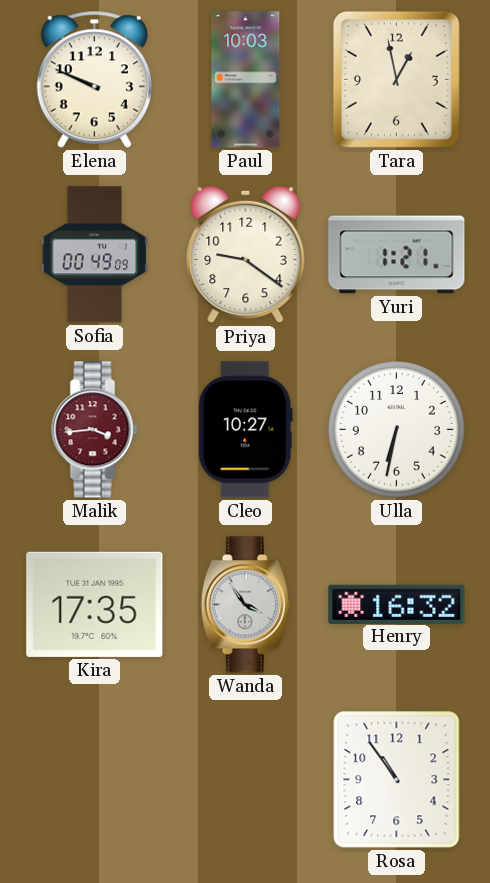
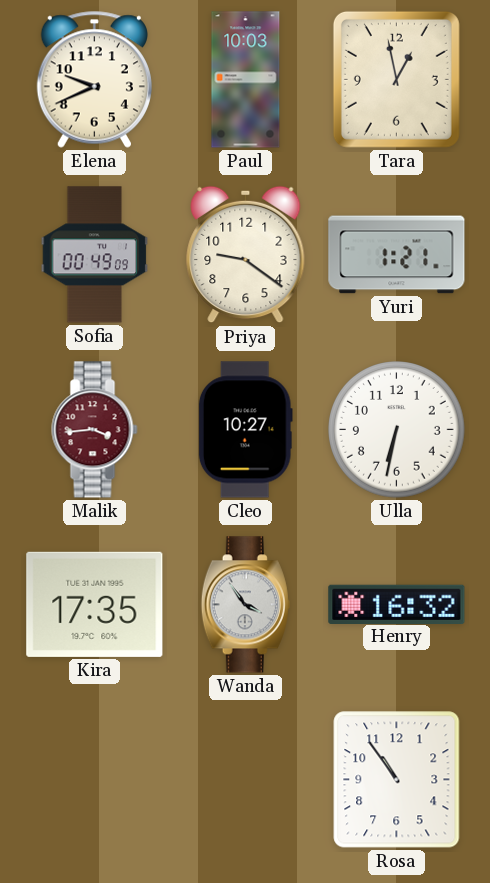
Elena: 9:49 -> 9:41 (94, 79)
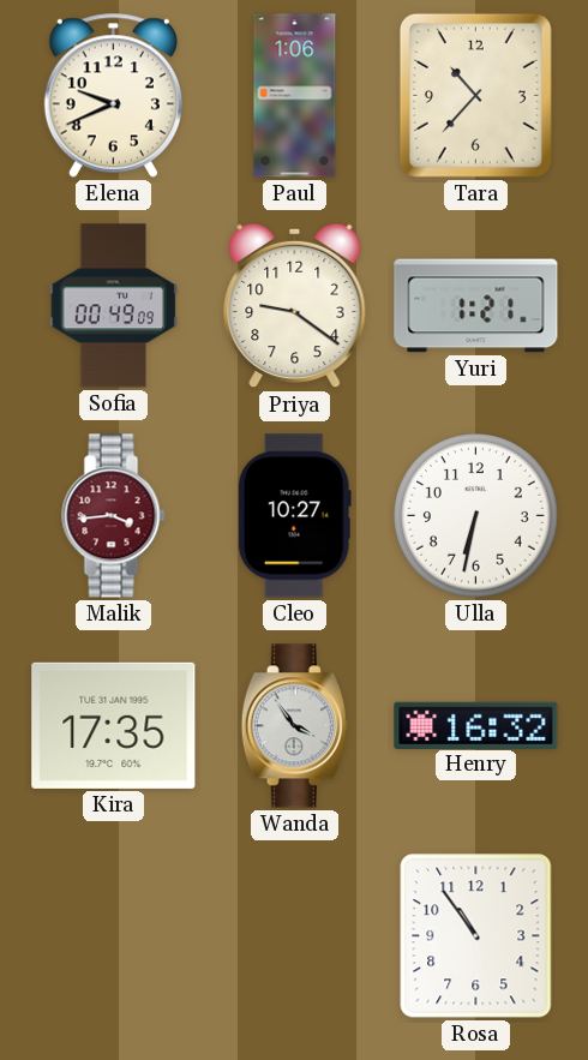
Paul: 10:03 -> 1:06 (295, 96)
Tara: 12:58 -> 10:37 (475, 95)
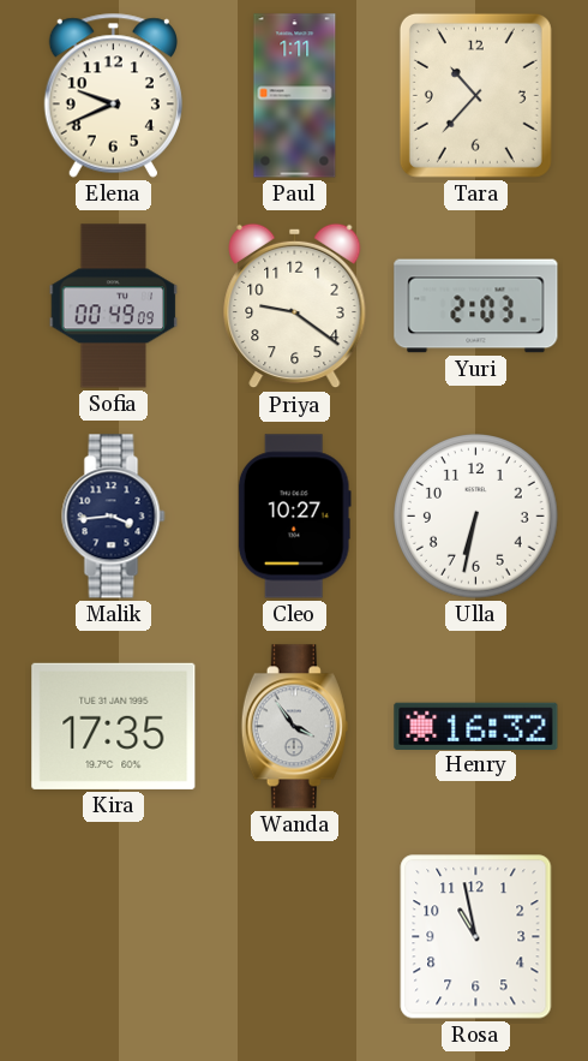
Paul: 1:06 -> 1:11 (295, 96)
Yuri: 1:21 -> 2:03 (476, 306)
Malik dial: burgundy -> navy (114, 517)
Rosa: 10:54 -> 10:58 (476, 937)
